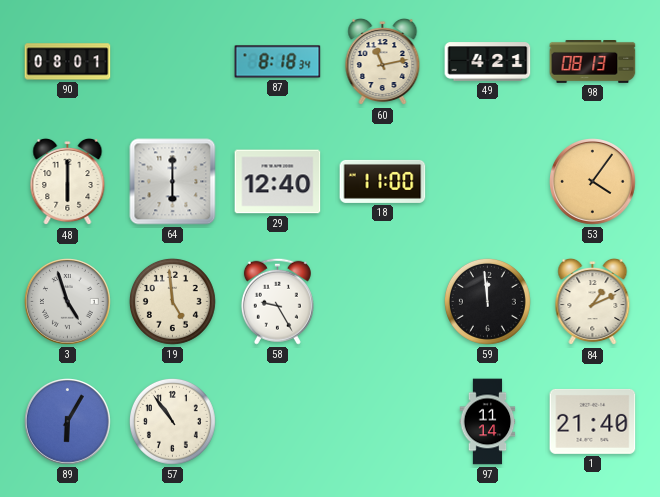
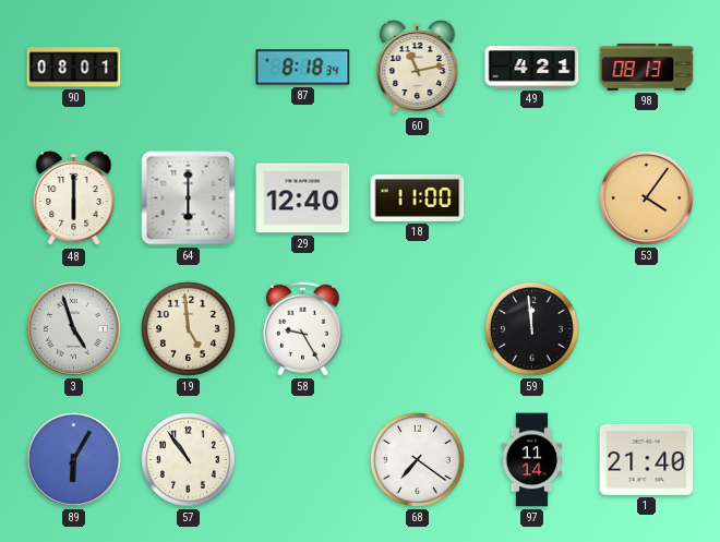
84: 1:11 -> none (593, 302)
68: none -> 7:21 (417, 459)
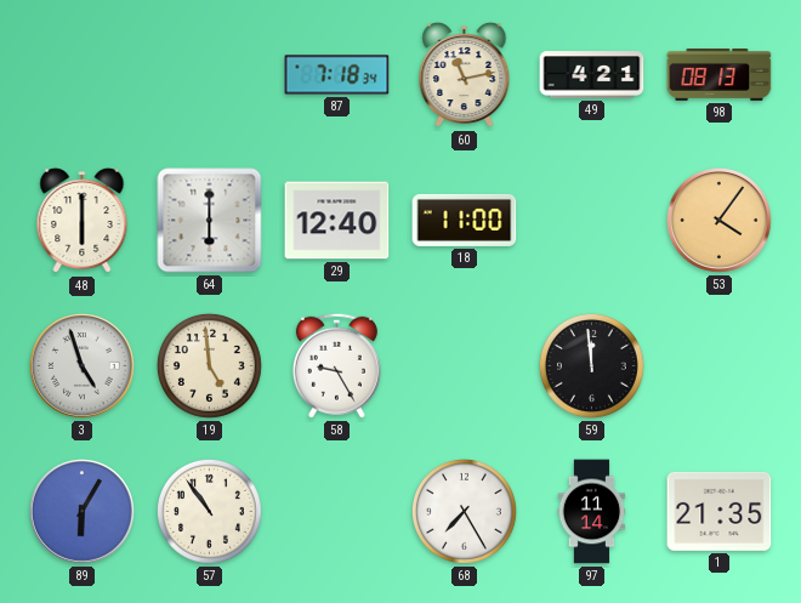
90: 08:01 -> none (74, 68)
87: 8:18 -> 7:18 (337, 75)
68: 7:21 -> 7:25 (464, 511)
1: 21:40 -> 21:35 (720, 511)
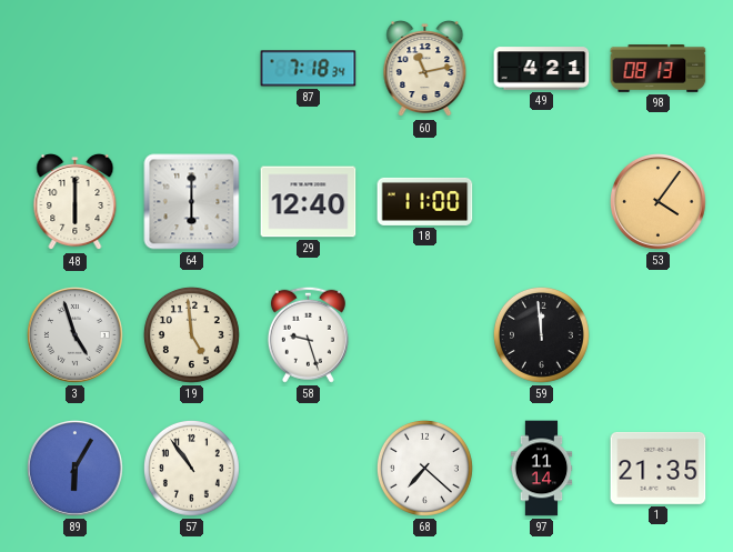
58: 9:25 -> 9:27 (308, 334)
68: 7:25 -> 7:22 (424, 468)
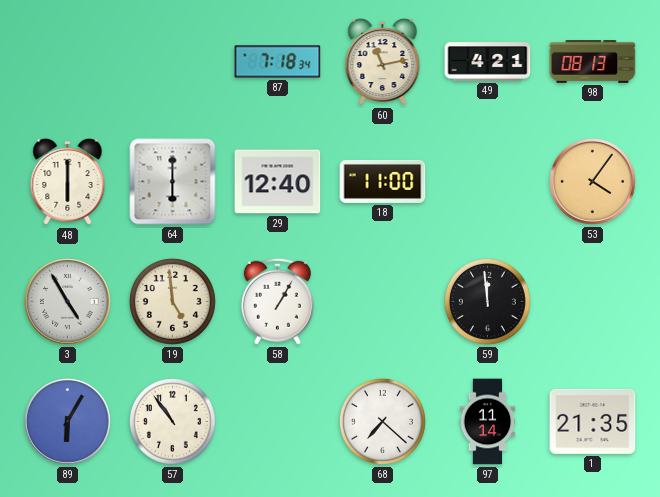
3: 4:57 -> 4:55 (68, 302)
58: 9:27 -> 1:05 (277, 301)
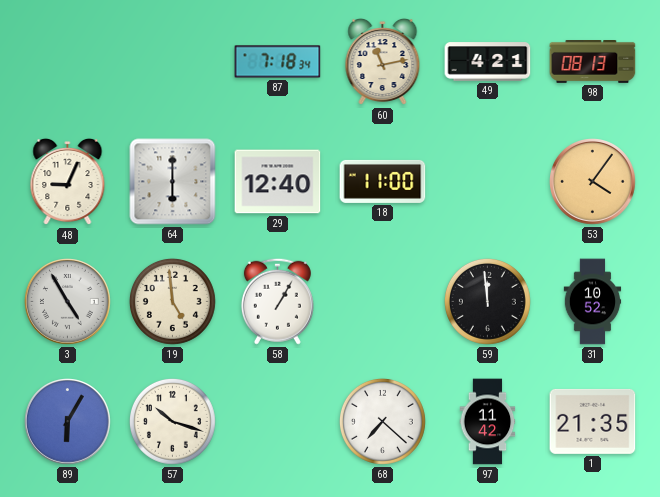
48: 6:00 -> 9:04 (68, 182)
31: none -> 10:52 (593, 302)
57: 10:54 -> 10:18 (172, 421)
97: 11:14 -> 11:42 (488, 422)
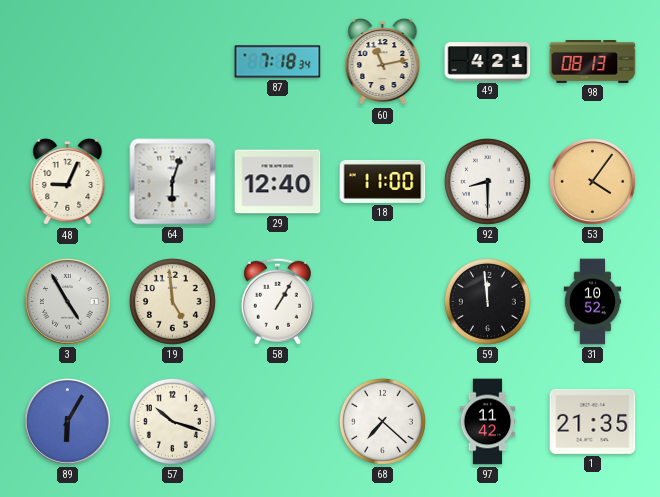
64: 6:00 -> 6:03 (173, 182)
92: none -> 8:30 (487, 181)
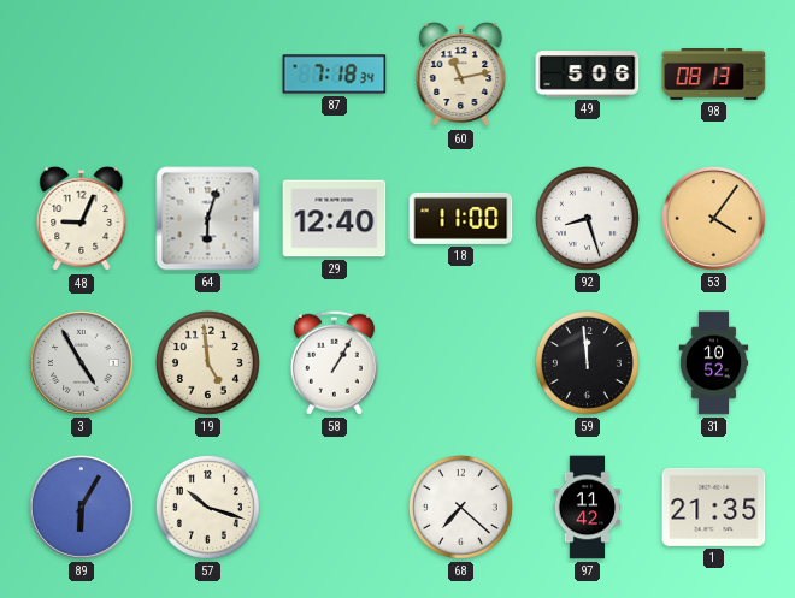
49: 4:21 -> 5:06 (588, 75)
92: 8:30 -> 8:27 (587, 218)
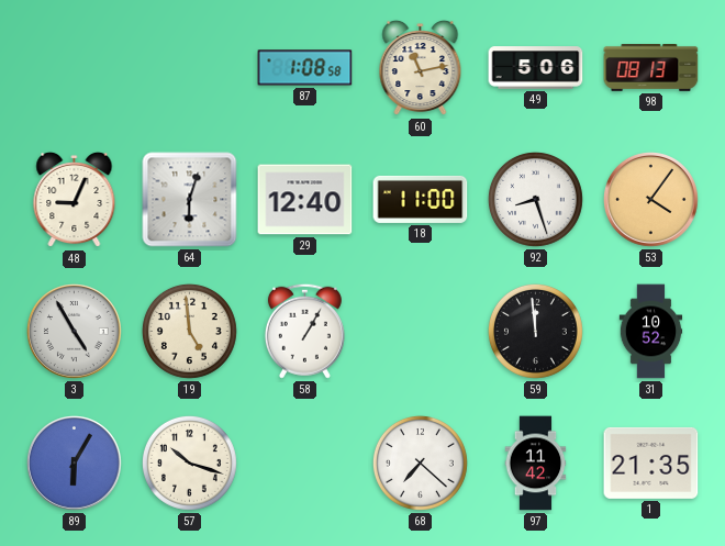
87: 7:18 -> 1:08 (305, 68)
